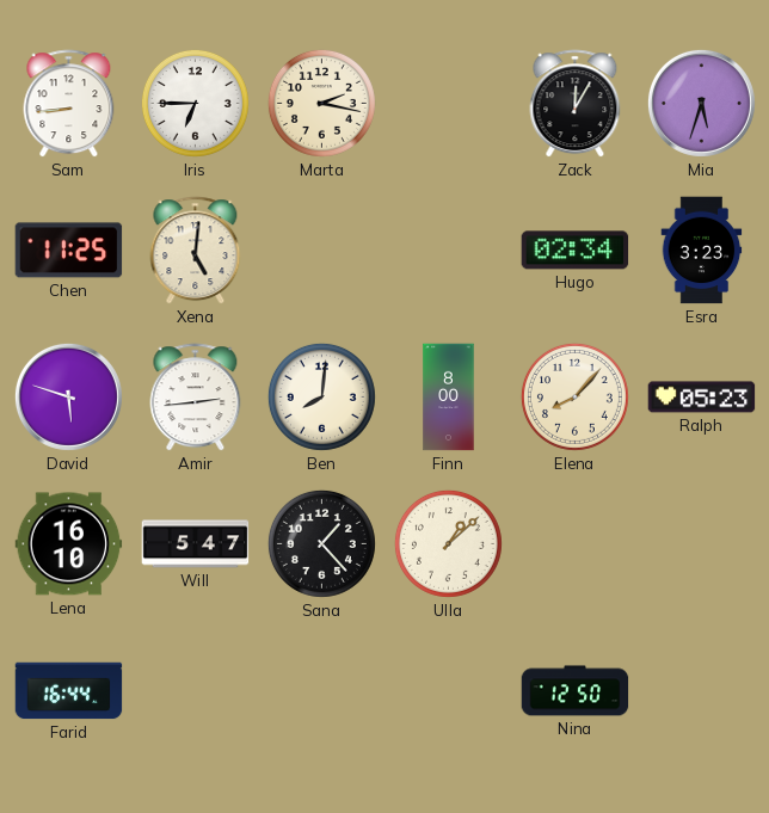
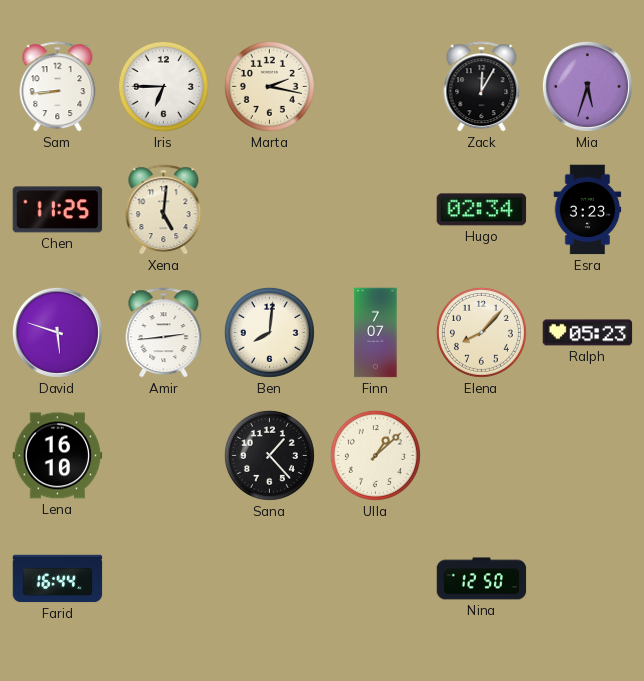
Finn: 8:00 -> 7:07 (376, 333)
Will: 5:47 -> none (196, 544)
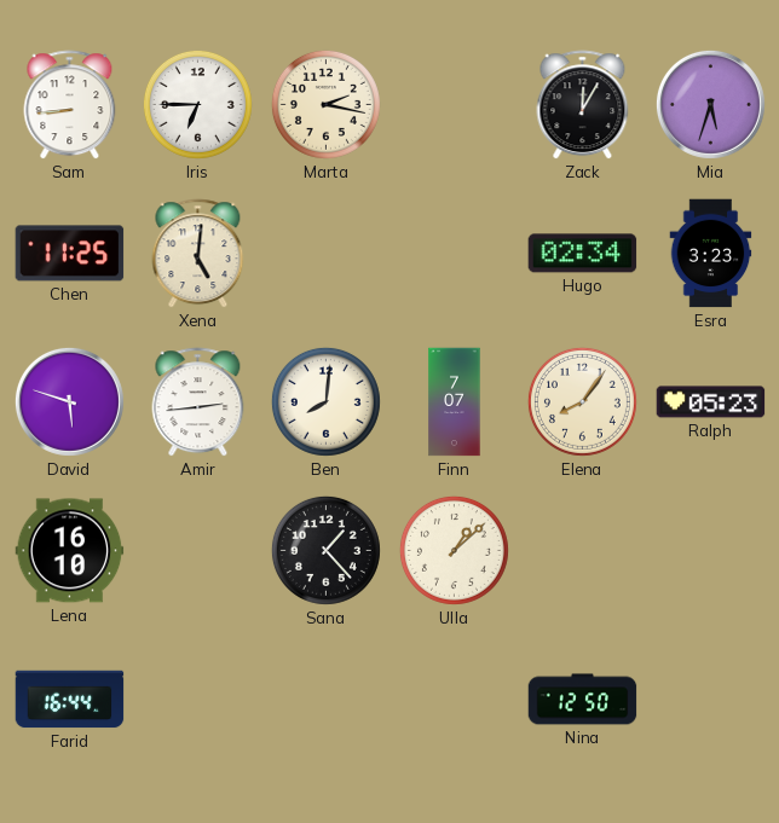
Elena: 8:07 -> 8:06 (582, 401)
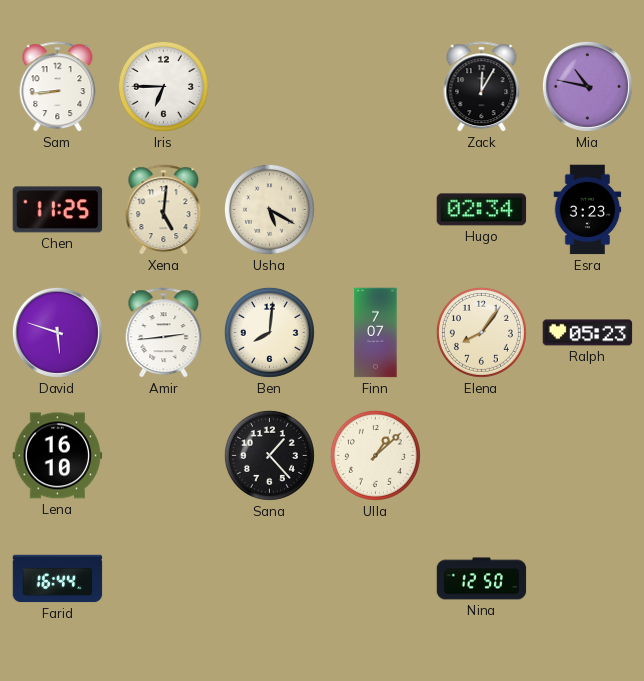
Marta: 2:17 -> none (325, 104)
Mia: 5:33 -> 10:47 (587, 86)
Usha: none -> 5:20 (269, 209)
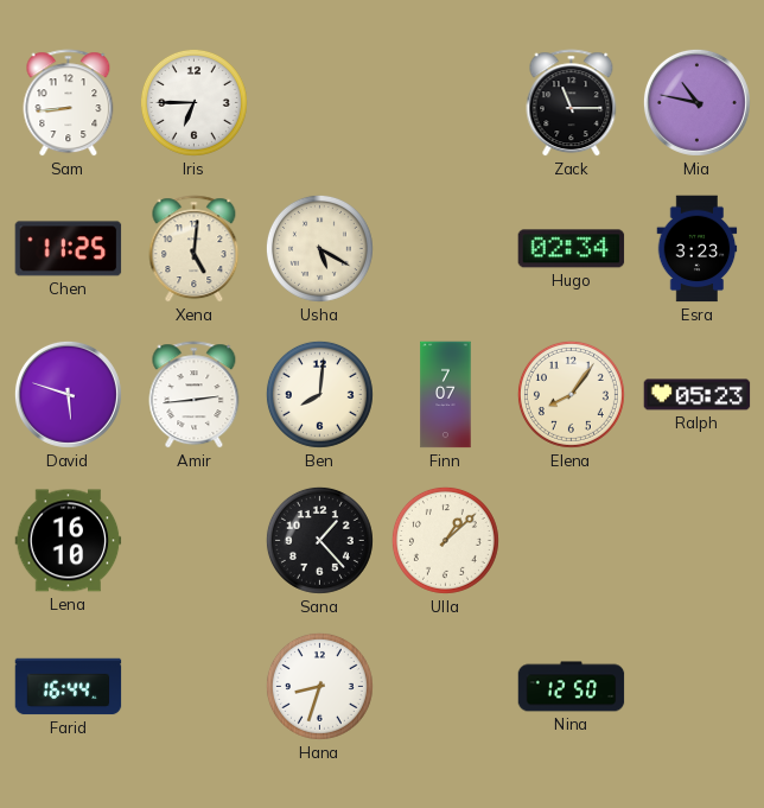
Zack: 12:05 -> 11:15 (572, 103)
Hana: none -> 8:33 (319, 686)
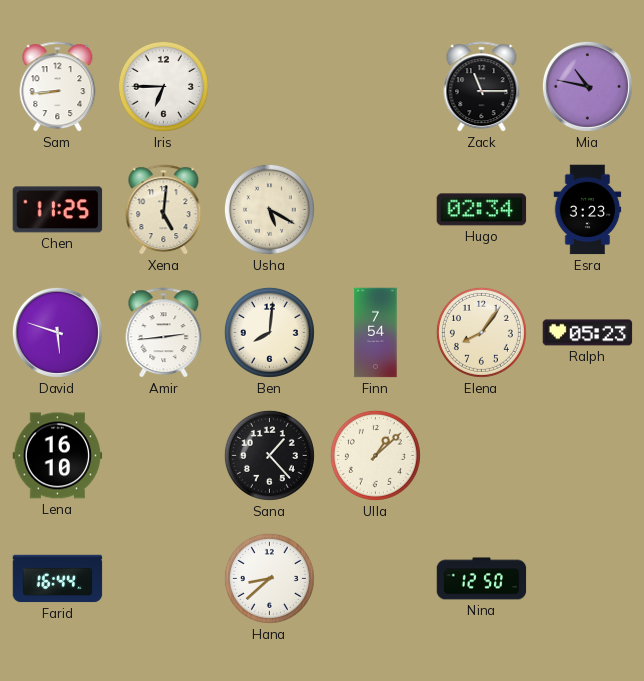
Finn: 7:07 -> 7:54 (376, 333)
Hana: 8:33 -> 8:38 (269, 578)
